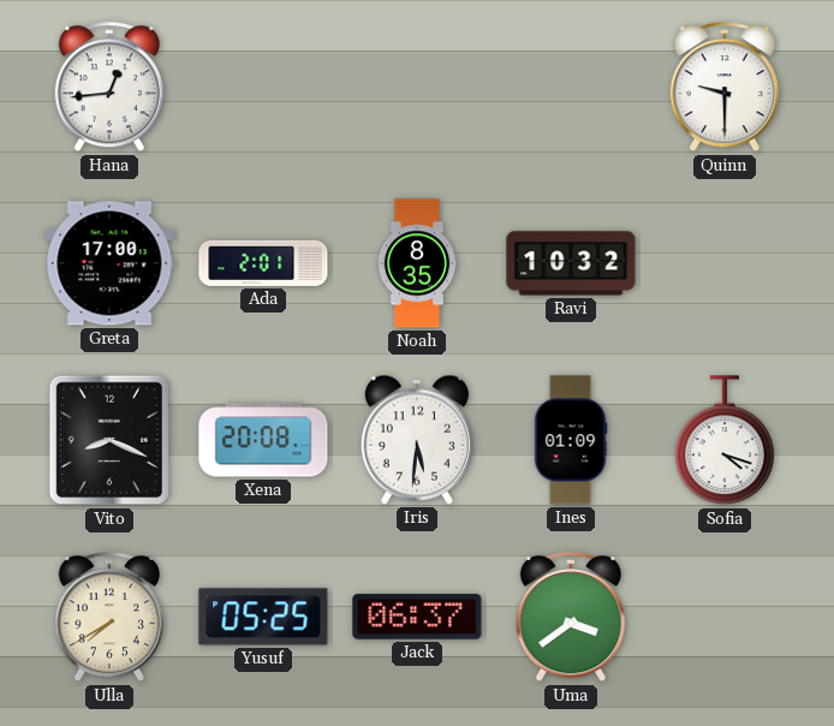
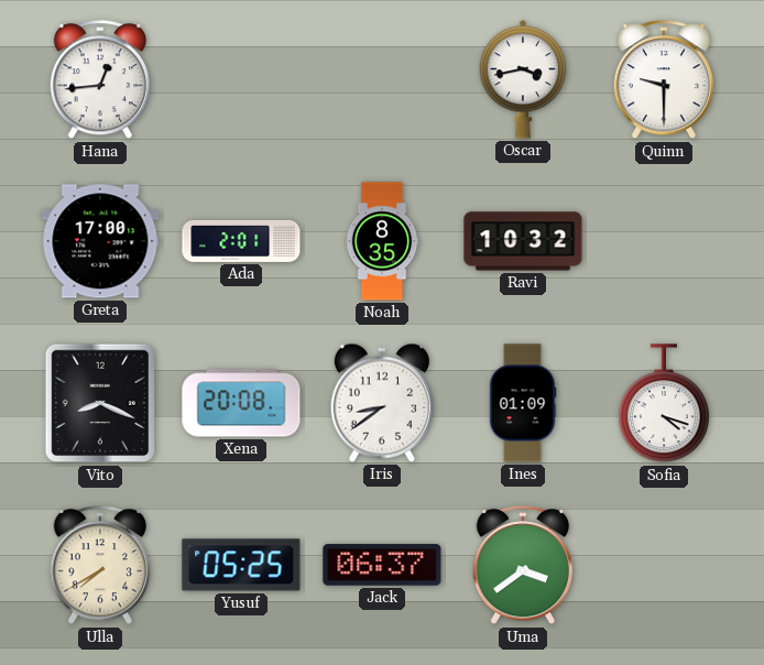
Oscar: none -> 3:43 (523, 79)
Iris: 5:31 -> 8:39 (382, 403)
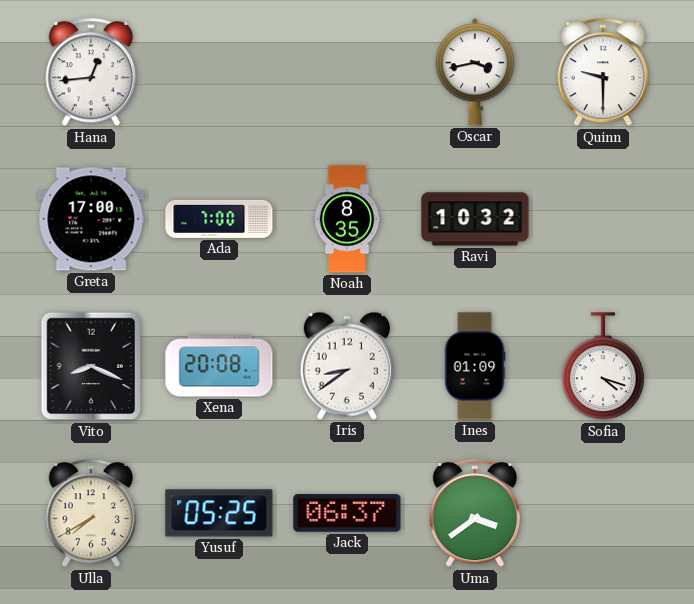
Ada: 2:01 -> 7:00 (219, 219)
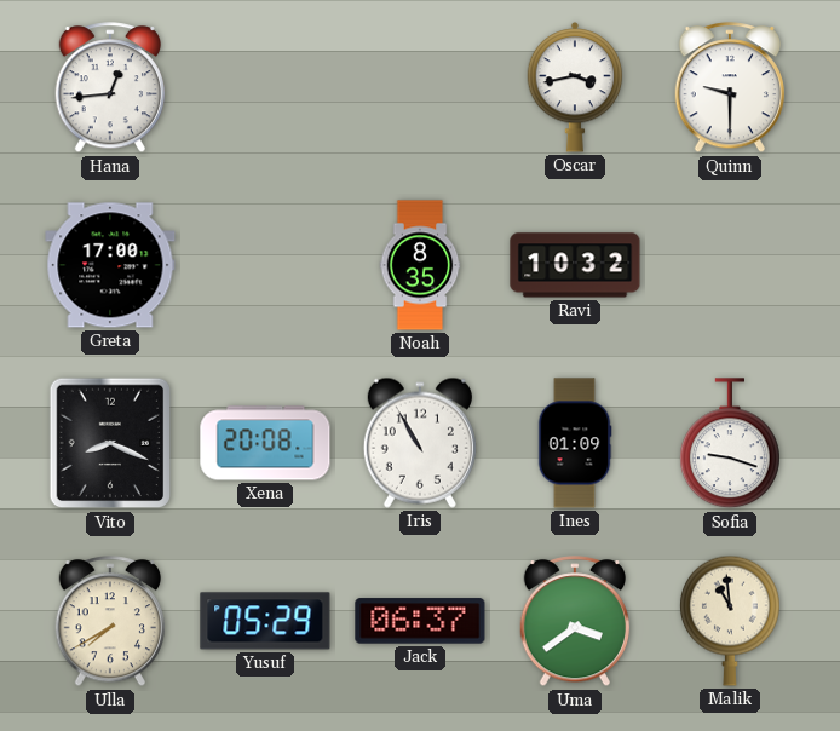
Ada: 7:00 -> none (219, 219)
Iris: 8:39 -> 10:55 (420, 443)
Sofia: 4:18 -> 9:18 (730, 444)
Yusuf: 05:25 -> 05:29 (265, 621)
Malik: none -> 10:59 (730, 621)
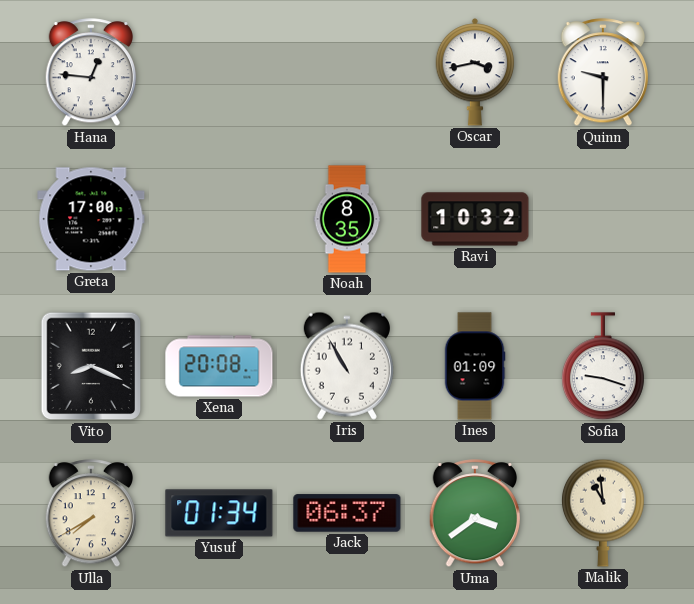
Hana: 12:44 -> 12:46 (90, 73)
Yusuf: 05:29 -> 01:34 (219, 513)
